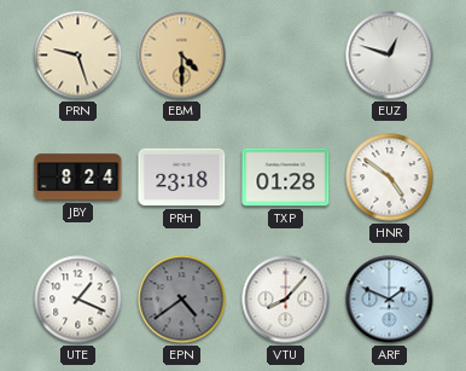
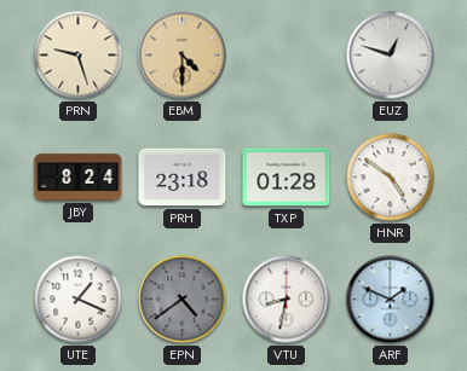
VTU: 8:07 -> 8:32 (287, 300)
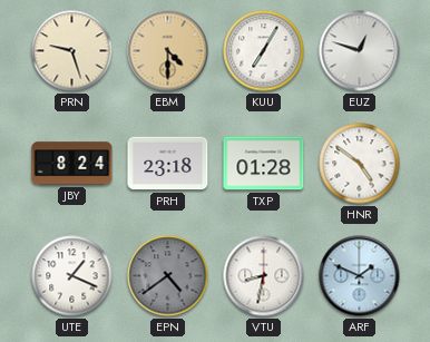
KUU: none -> 7:05 (264, 51)
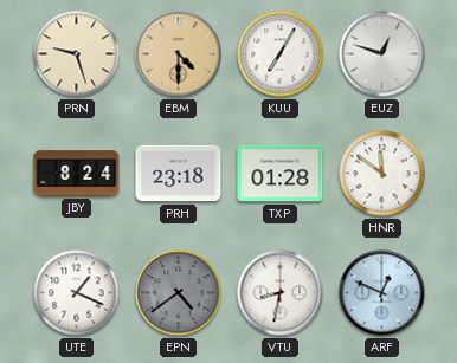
HNR: 4:51 -> 11:51 (382, 174)
ARF: 1:49 -> 12:49 (382, 293)
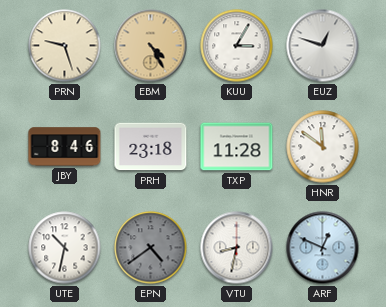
EBM: 4:30 -> 4:25 (151, 46)
KUU: 7:05 -> 3:05 (237, 46)
JBY: 8:24 -> 8:46 (65, 147)
TXP: 01:28 -> 11:28 (237, 147)
UTE: 1:19 -> 10:32 (65, 248)
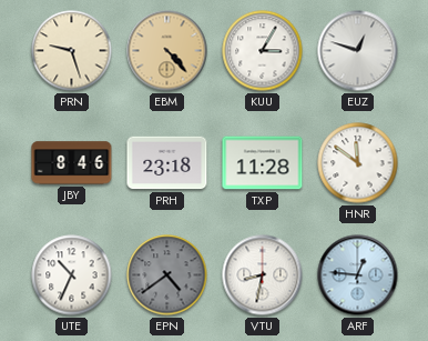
EBM: 4:25 -> 4:23 (167, 51)
UTE: 10:32 -> 10:34 (72, 275)
ARF: 12:49 -> 12:46 (358, 275)
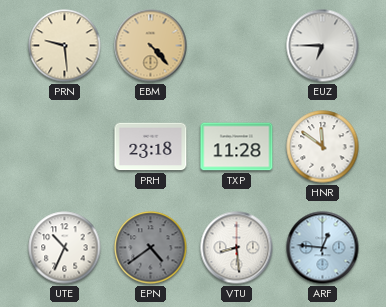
PRN: 9:27 -> 9:29 (65, 46)
KUU: 3:05 -> none (263, 51)
EUZ: 12:48 -> 6:45 (323, 46)
JBY: 8:46 -> none (72, 163)
VTU: 8:32 -> 8:29 (237, 248)
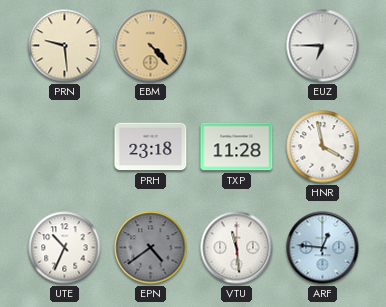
HNR: 11:51 -> 3:58 (323, 147)
VTU: 8:29 -> 11:29 (237, 248)
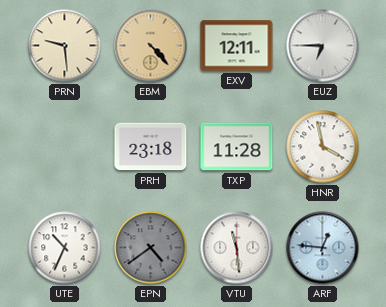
EXV: none -> 12:11 (237, 46)
